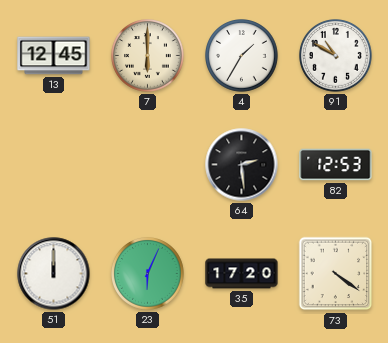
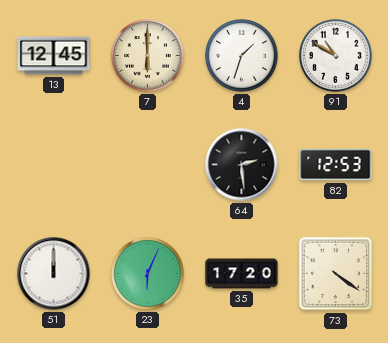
4: 1:35 -> 1:33 (242, 56)
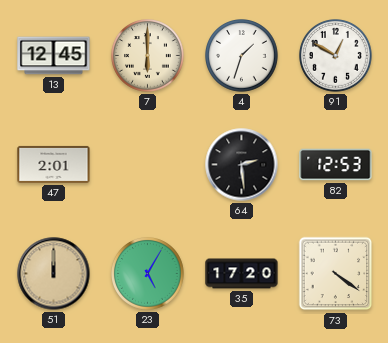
91: 10:50 -> 12:50 (336, 56)
47: none -> 2:01 (54, 164)
51 dial: white -> champagne (54, 274)
23: 6:04 -> 5:05 (148, 274)
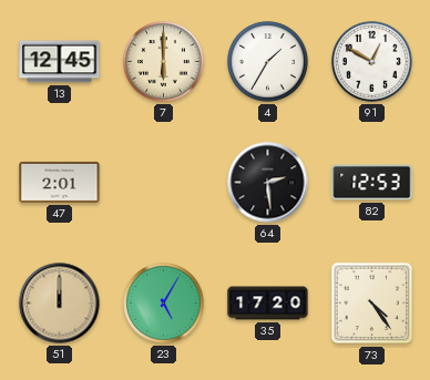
4: 1:33 -> 1:35 (268, 62)
73: 4:21 -> 4:24 (372, 304)
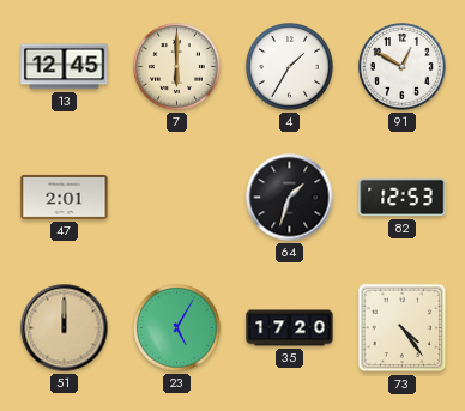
64: 2:29 -> 1:33 (290, 198)
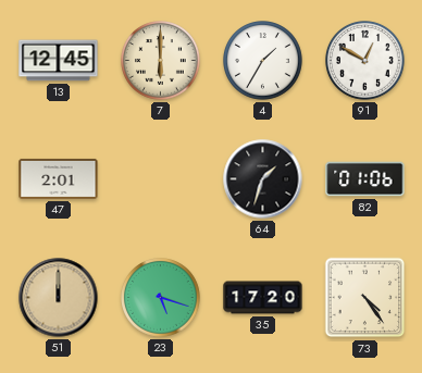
82: 12:53 -> 01:06 (365, 179)
23: 5:05 -> 5:18 (161, 298)
